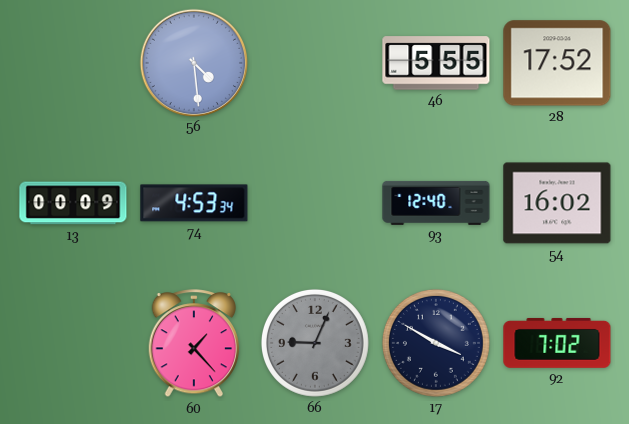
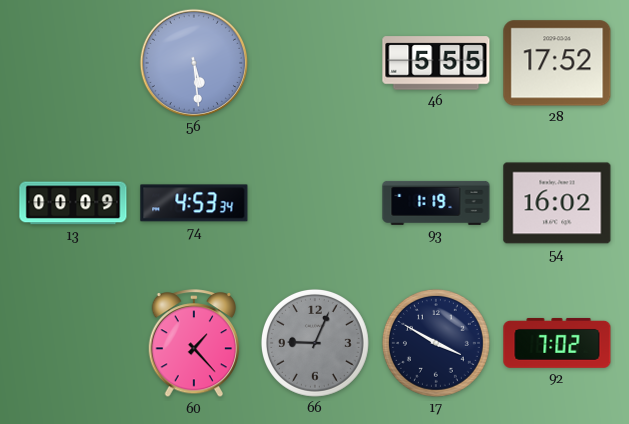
56: 4:29 -> 5:29 (193, 62)
93: 12:40 -> 1:19 (436, 203)
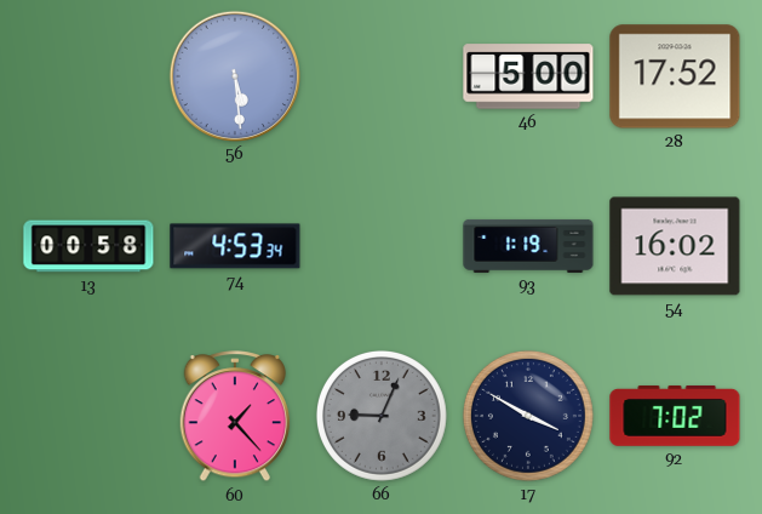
46: 5:55 -> 5:00 (528, 76)
13: 00:09 -> 00:58 (88, 246)
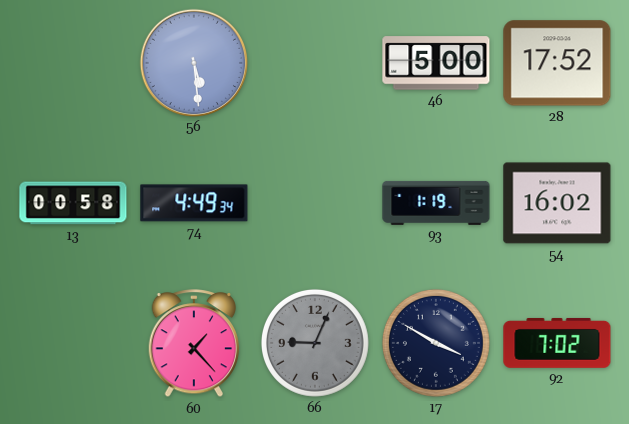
74: 4:53 -> 4:49 (194, 203)
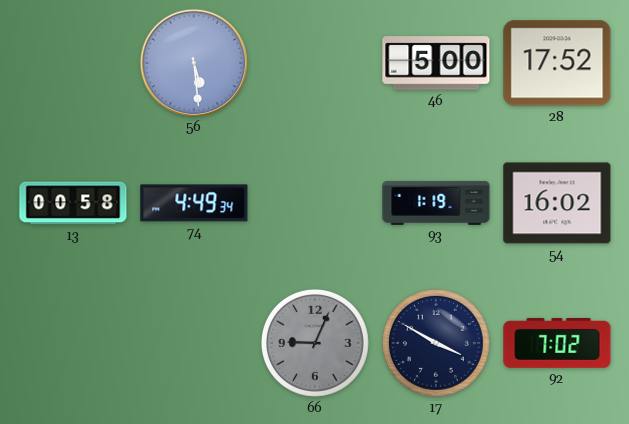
60: 1:23 -> none (194, 344)
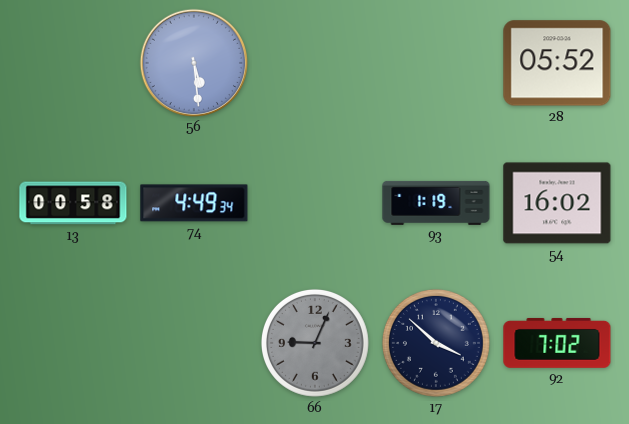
46: 5:00 -> none (436, 63)
28: 17:52 -> 05:52 (557, 63)
17: 3:50 -> 3:52 (436, 343)
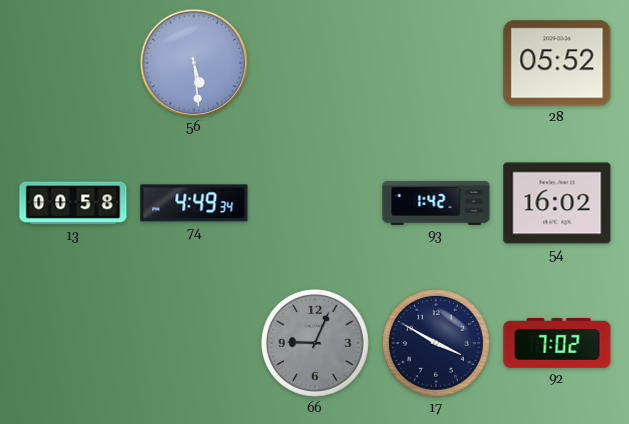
93: 1:19 -> 1:42 (436, 203)
17: 3:52 -> 3:50 (436, 343)
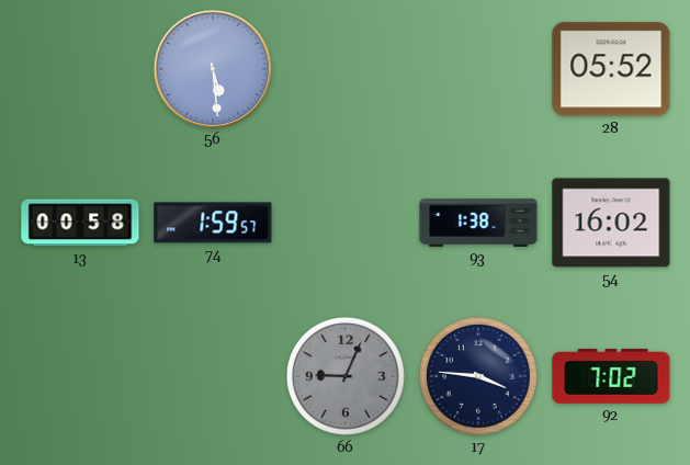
74: 4:49 -> 1:59 (213, 223)
93: 1:42 -> 1:38 (478, 223)
17: 3:50 -> 3:46 (478, 376)
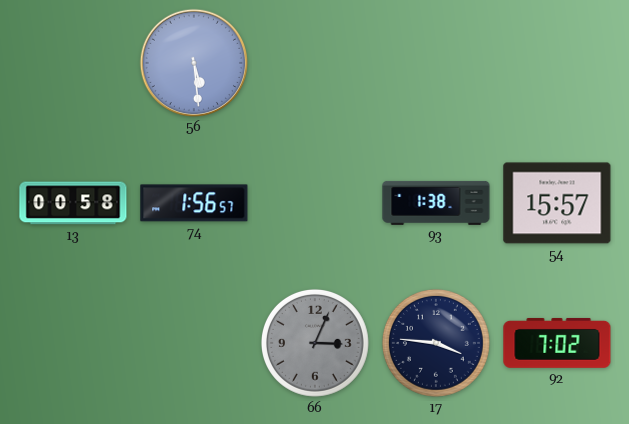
28: 05:52 -> none (611, 69)
74: 1:59 -> 1:56 (194, 203)
54: 16:02 -> 15:57 (557, 203)
66: 9:04 -> 3:04 (315, 343)
